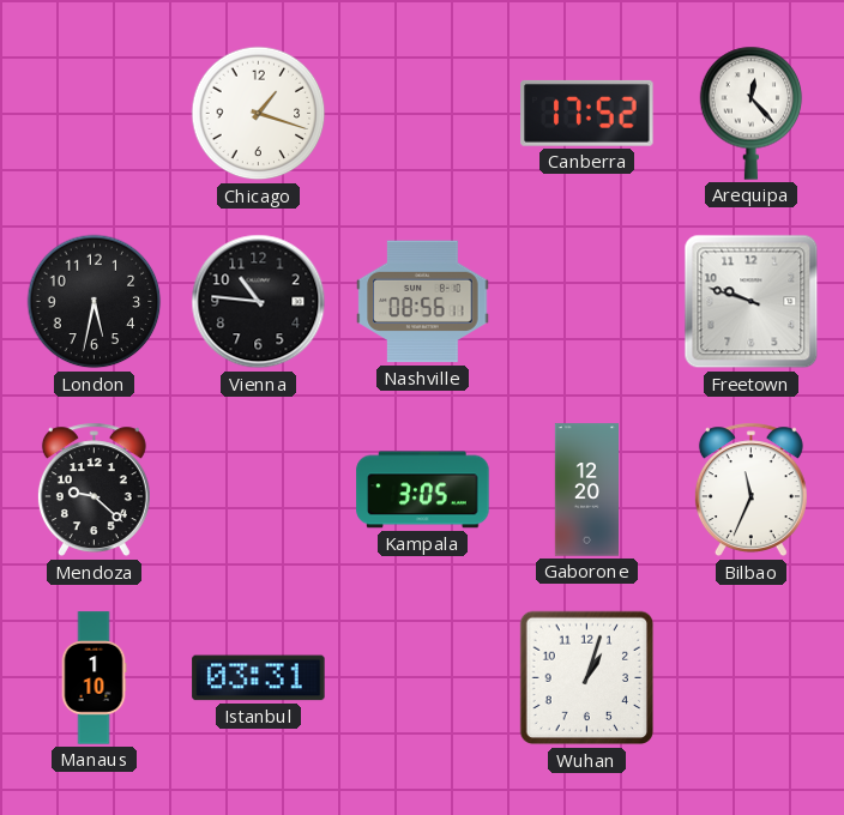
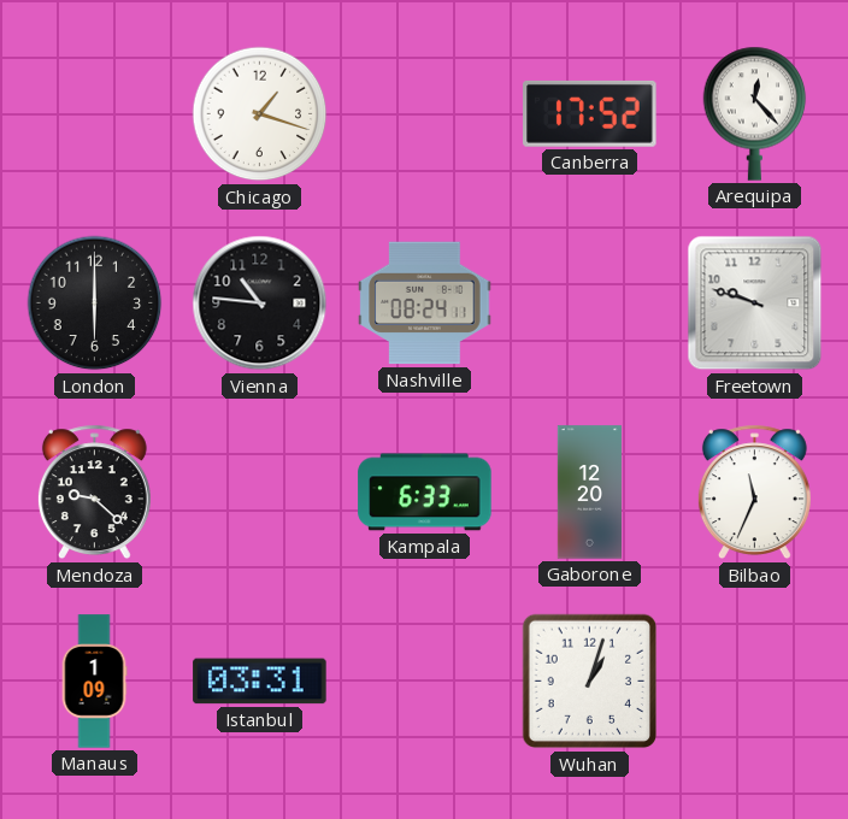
London: 5:32 -> 6:00 (95, 304)
Nashville: 08:56 -> 08:24 (425, 304)
Kampala: 3:05 -> 6:33 (425, 493)
Manaus: 1:10 -> 1:09 (94, 682)
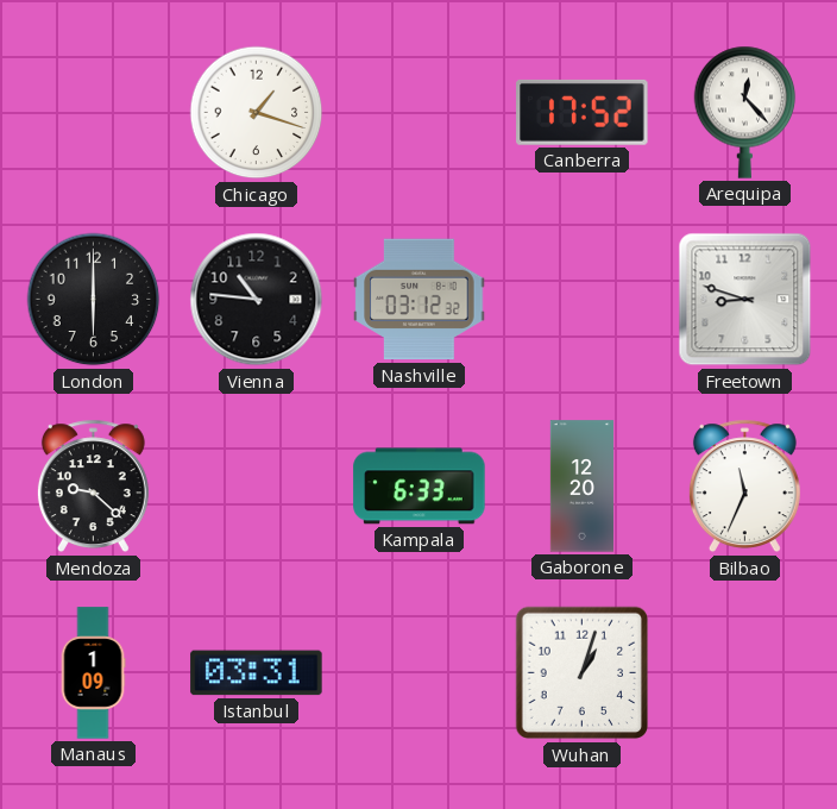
Nashville: 08:24 -> 03:12 (420, 300)
Freetown: 9:48 -> 8:48 (745, 300)
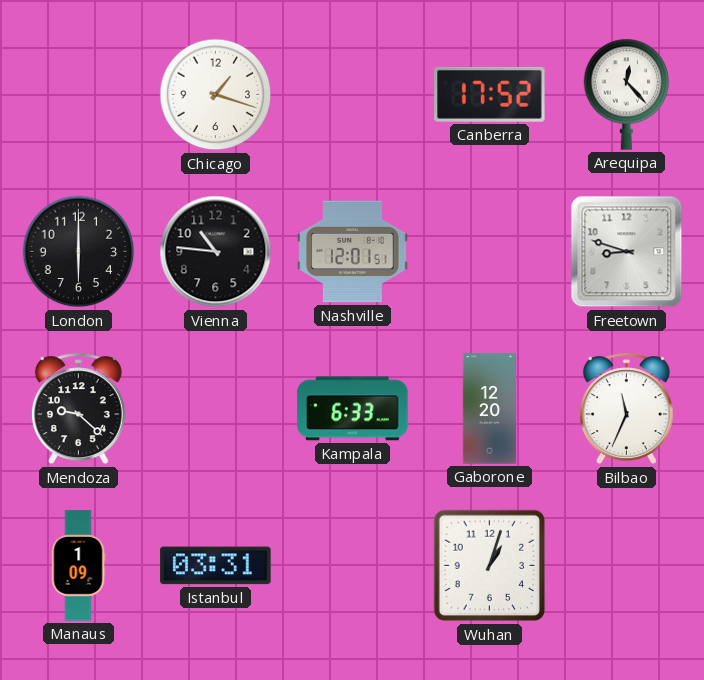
Nashville: 03:12 -> 12:01 (353, 252)
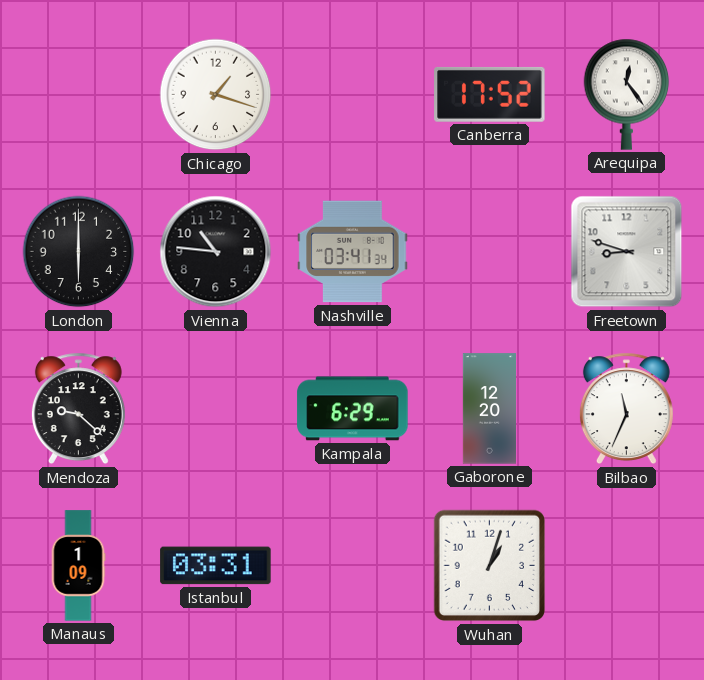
Arequipa: 12:23 -> 12:24 (627, 94)
Nashville: 12:01 -> 03:41 (353, 252)
Kampala: 6:33 -> 6:29 (353, 409)
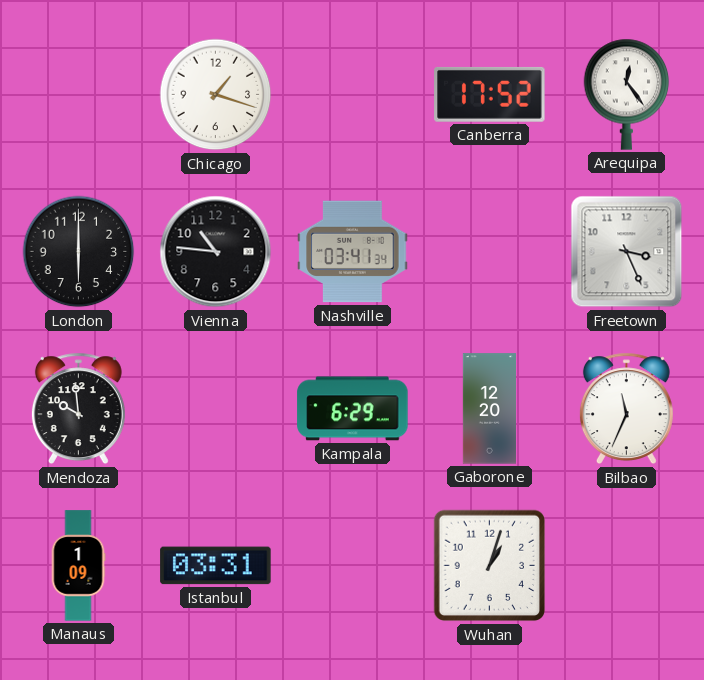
Freetown: 8:48 -> 3:26 (627, 252)
Mendoza: 9:22 -> 9:59 (78, 409)
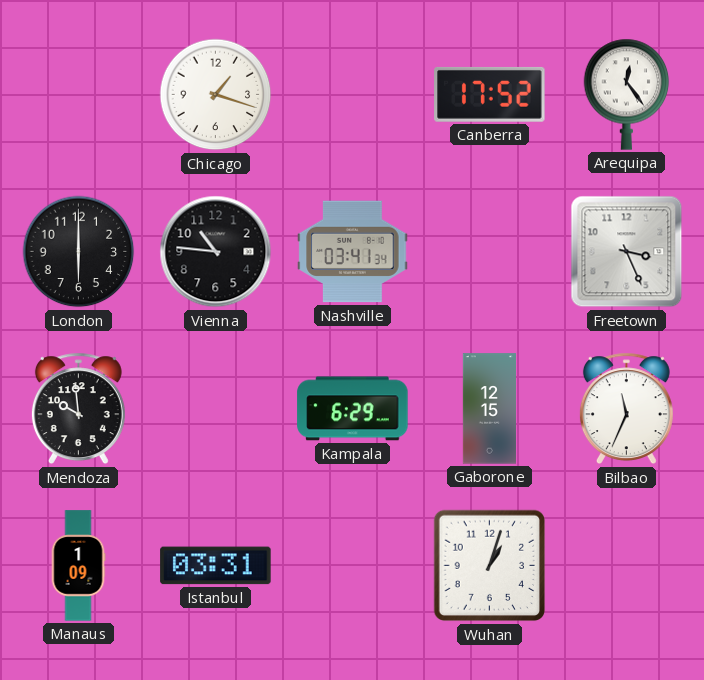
Gaborone: 12:20 -> 12:15 (489, 409)
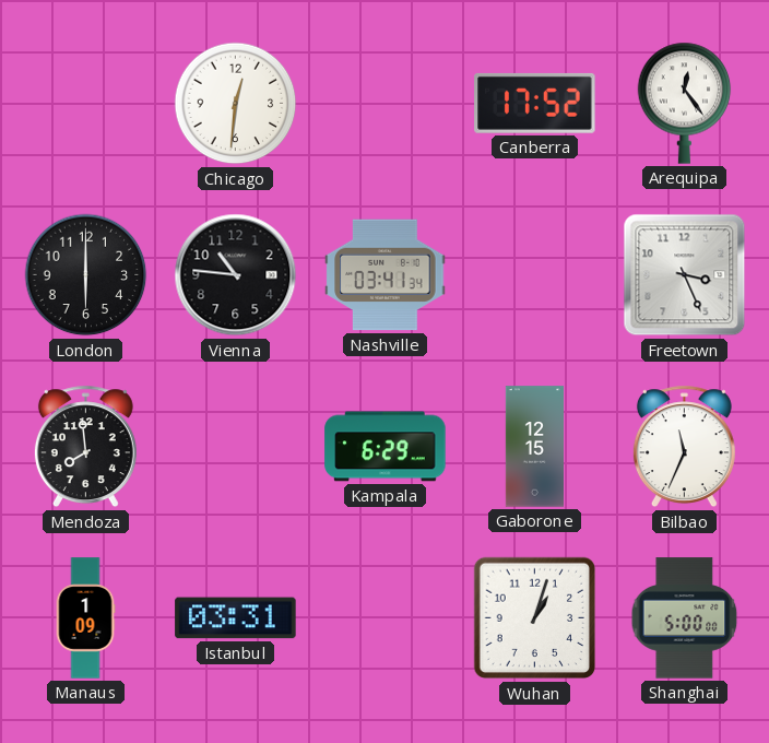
Chicago: 1:18 -> 12:31 (236, 104)
Mendoza: 9:59 -> 7:59 (85, 447)
Shanghai: none -> 5:00 (685, 618)
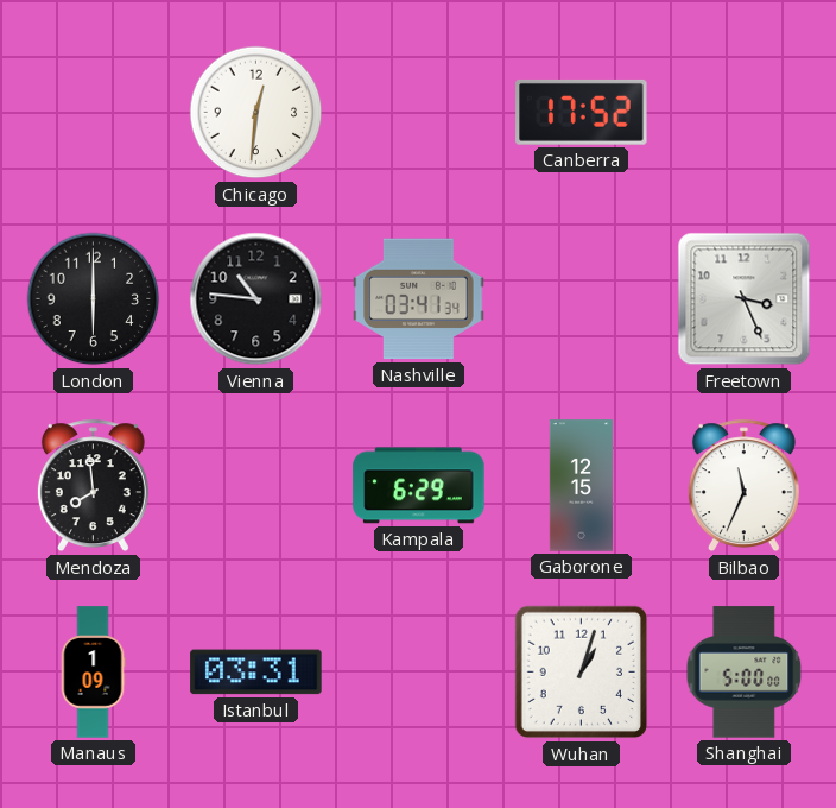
Arequipa: 12:24 -> none (685, 103)
